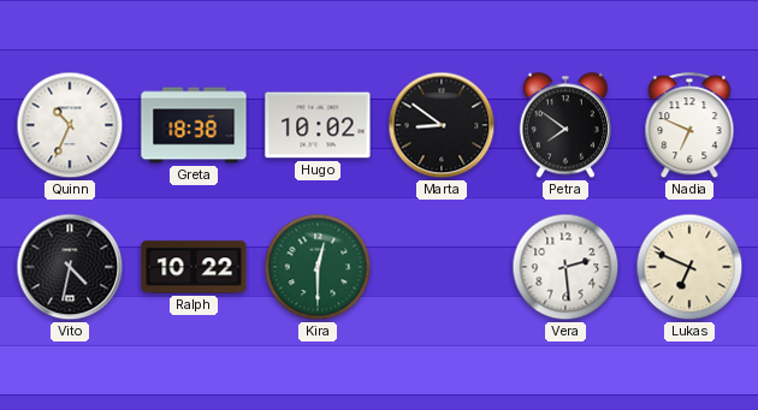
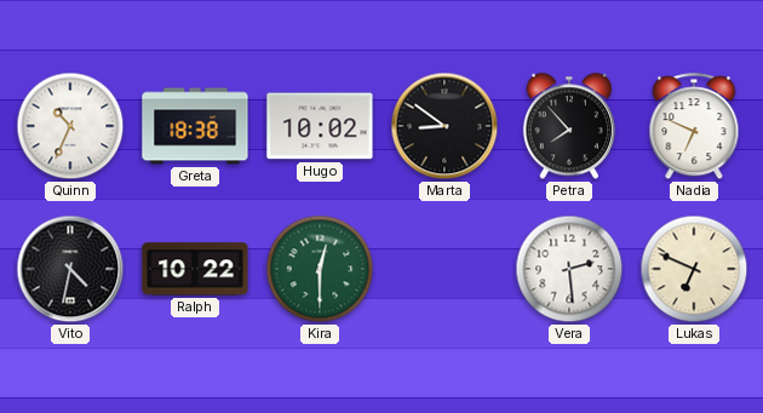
Petra: 7:51 -> 7:53 (569, 126)
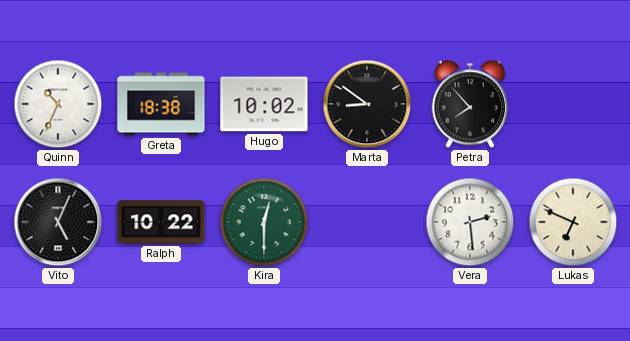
Nadia: 6:49 -> none (694, 127)
Vito: 4:32 -> 5:04 (58, 222)
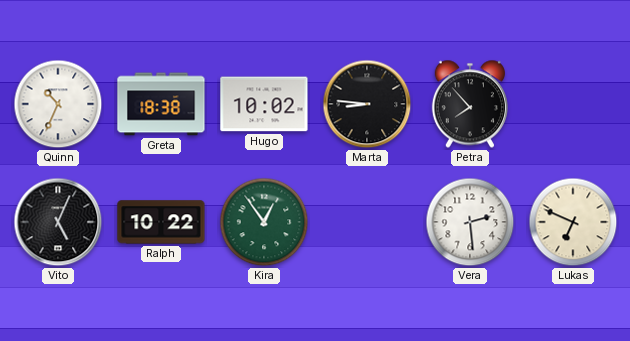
Marta: 8:51 -> 8:46 (367, 104)
Kira: 12:30 -> 12:54 (264, 222)
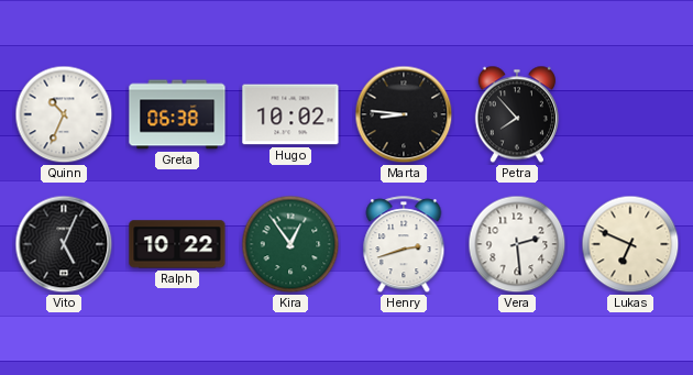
Greta: 18:38 -> 06:38 (177, 114)
Henry: none -> 2:42 (404, 245)
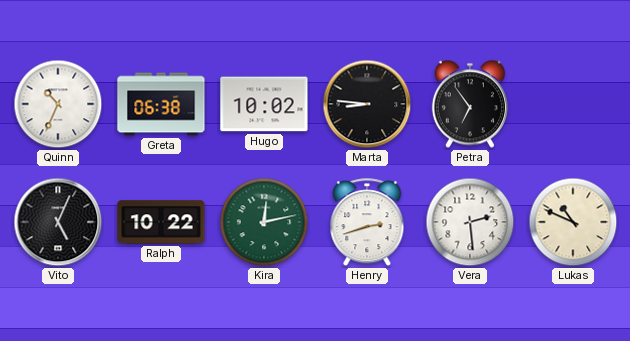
Petra: 7:53 -> 6:54 (470, 104)
Kira: 12:54 -> 12:13 (264, 222)
Lukas: 6:49 -> 10:49 (573, 222)
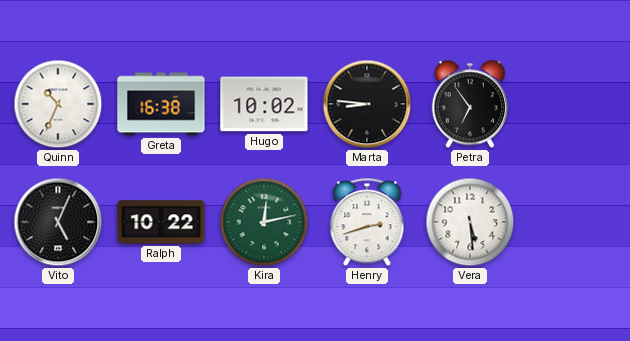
Greta: 06:38 -> 16:38 (161, 104)
Vera: 2:29 -> 5:29 (470, 222)
Lukas: 10:49 -> none (573, 222)
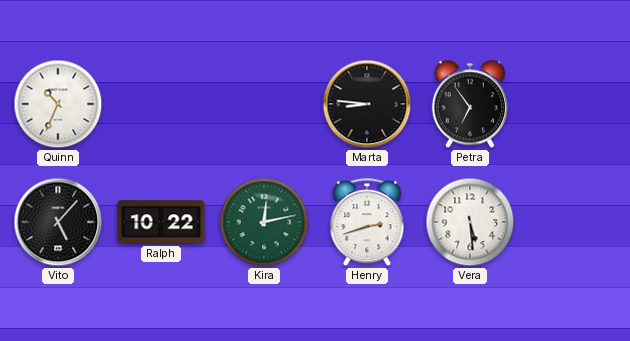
Greta: 16:38 -> none (161, 104)
Hugo: 10:02 -> none (264, 104)
Vito: 5:04 -> 5:07 (58, 222)
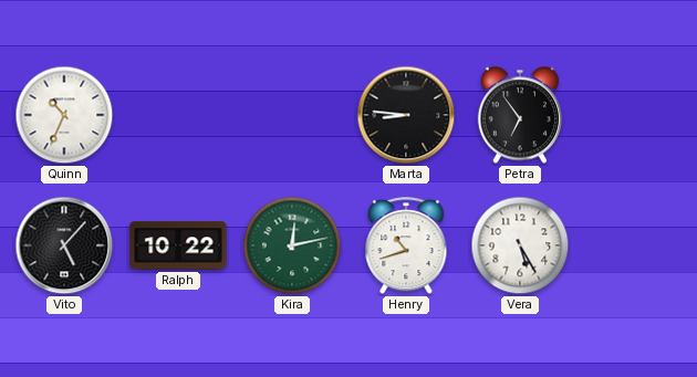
Henry: 2:42 -> 10:42 (406, 247)
Vera: 5:29 -> 5:25 (520, 245)
